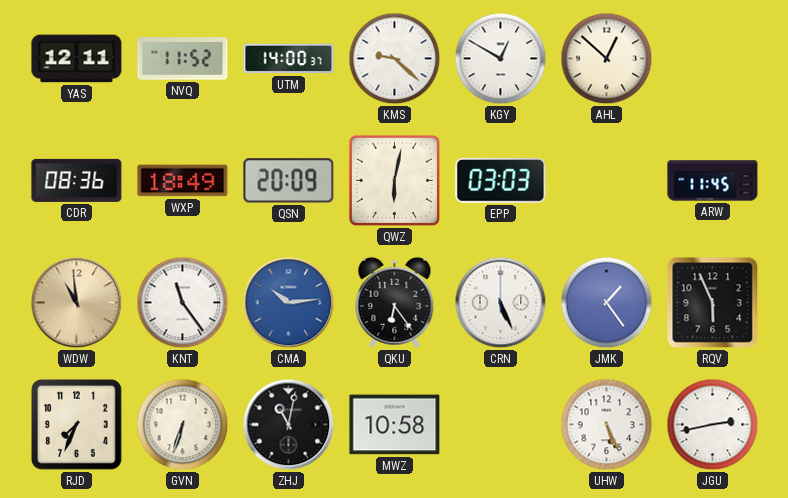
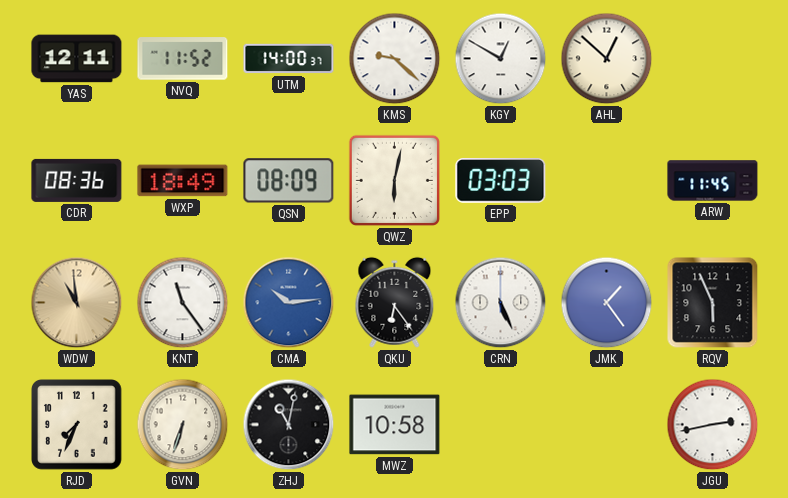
QSN: 20:09 -> 08:09 (289, 181)
UHW: 5:26 -> none (607, 425)
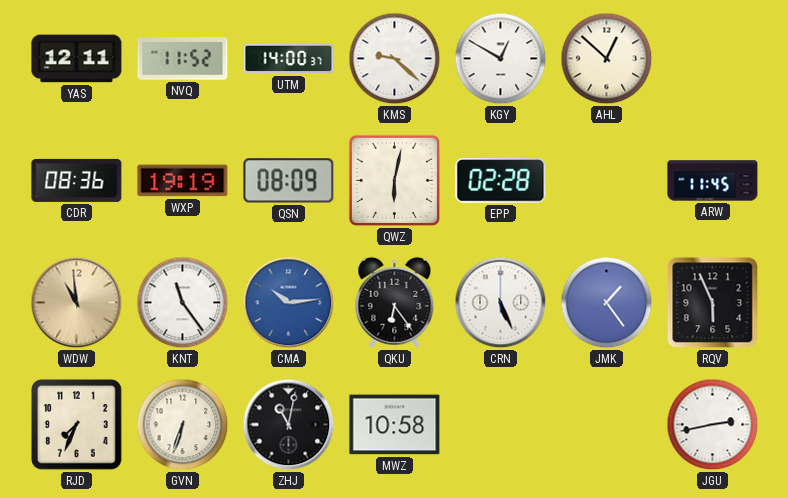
WXP: 18:49 -> 19:19 (183, 181)
EPP: 03:03 -> 02:28 (501, 181)
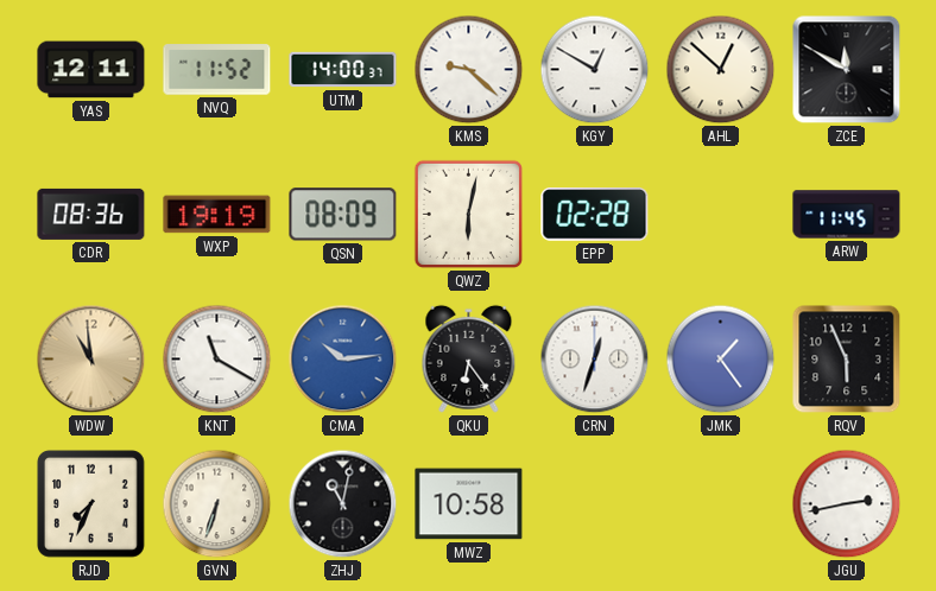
ZCE: none -> 11:50 (847, 70)
KNT: 11:24 -> 11:20 (217, 360)
CRN: 5:26 -> 12:33 (595, 360)
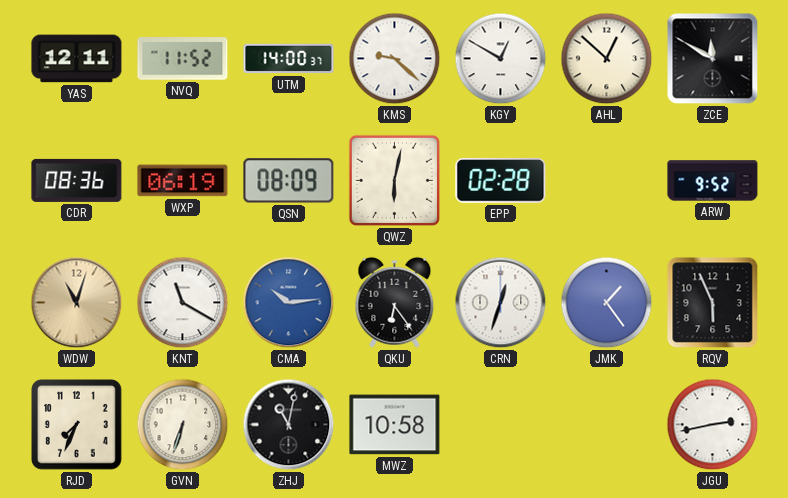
WXP: 19:19 -> 06:19 (183, 181)
ARW: 11:45 -> 9:52 (713, 181)
WDW: 10:59 -> 11:03 (77, 303)
